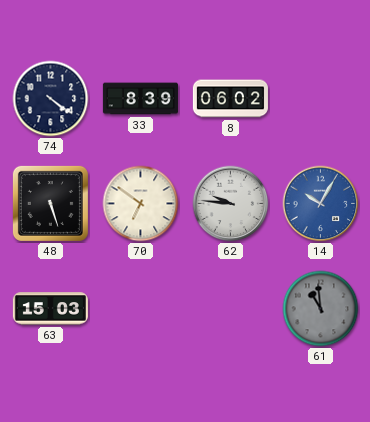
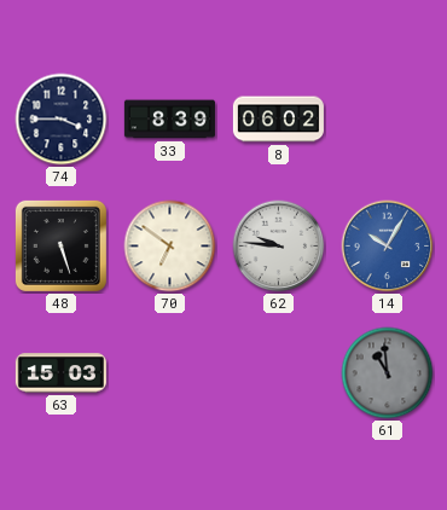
74: 4:21 -> 3:45 (62, 120)
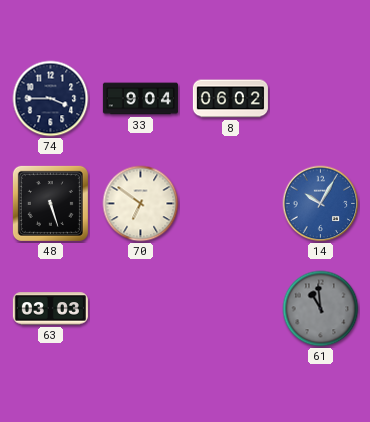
33: 8:39 -> 9:04 (140, 99)
62: 9:46 -> none (279, 247)
63: 15:03 -> 03:03 (50, 309)
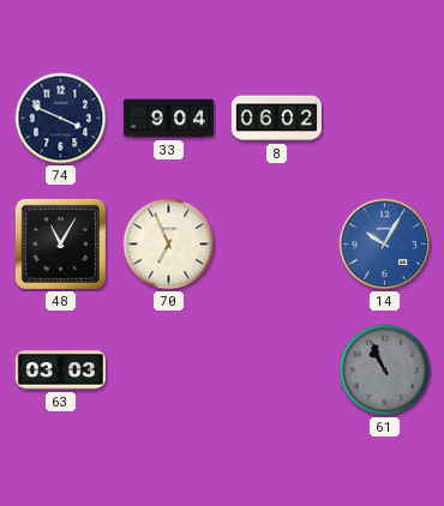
74: 3:45 -> 3:49 (61, 119)
48: 5:27 -> 11:05 (60, 243)
70: 6:51 -> 6:56 (169, 245)
61: 10:59 -> 10:56 (385, 371)
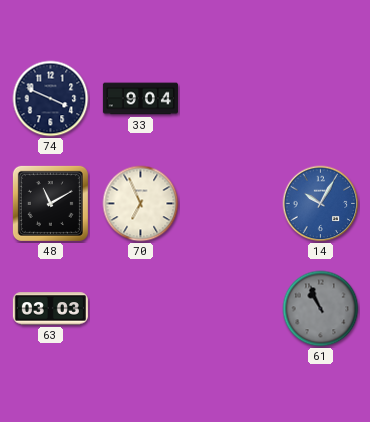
8: 06:02 -> none (276, 119)
48: 11:05 -> 11:10 (50, 203)
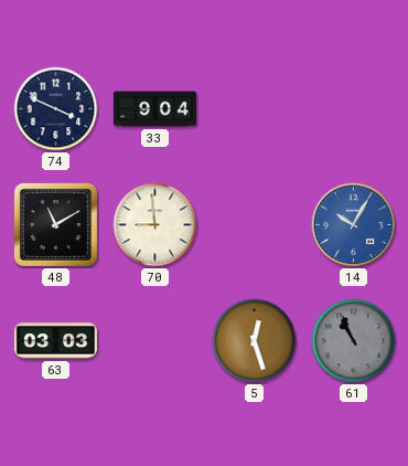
70: 6:56 -> 8:59 (155, 225)
5: none -> 12:27 (255, 341)
